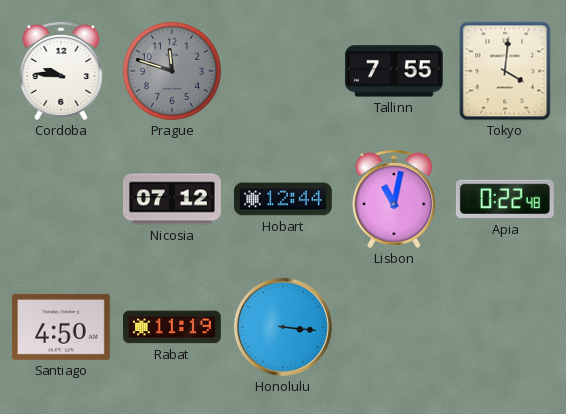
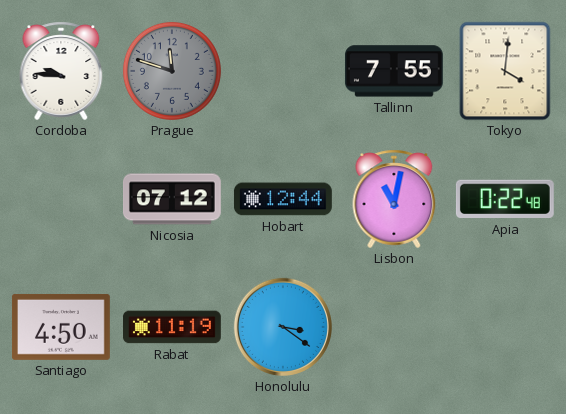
Honolulu: 3:16 -> 3:21 (283, 327)
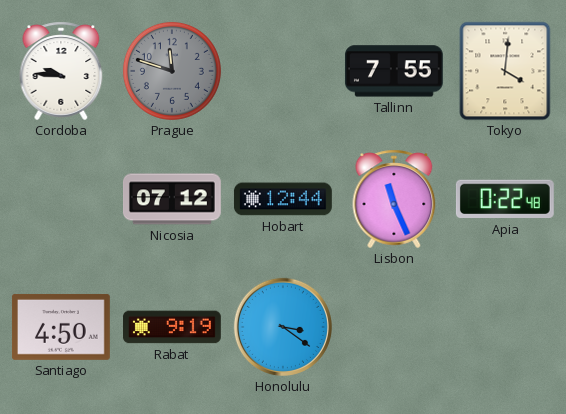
Lisbon: 11:02 -> 11:26 (394, 199)
Rabat: 11:19 -> 9:19 (173, 327)
